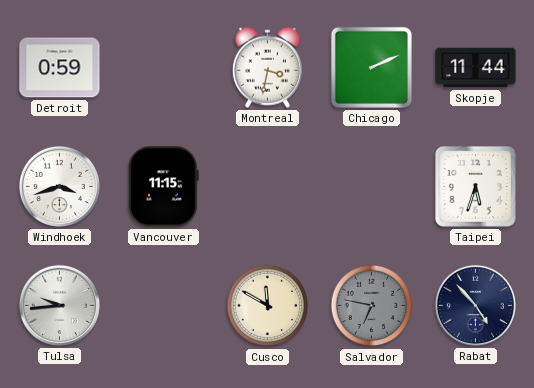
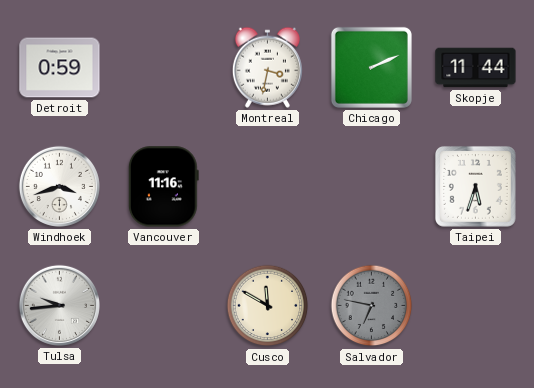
Vancouver: 11:15 -> 11:16 (163, 187)
Rabat: 4:53 -> none (475, 305)
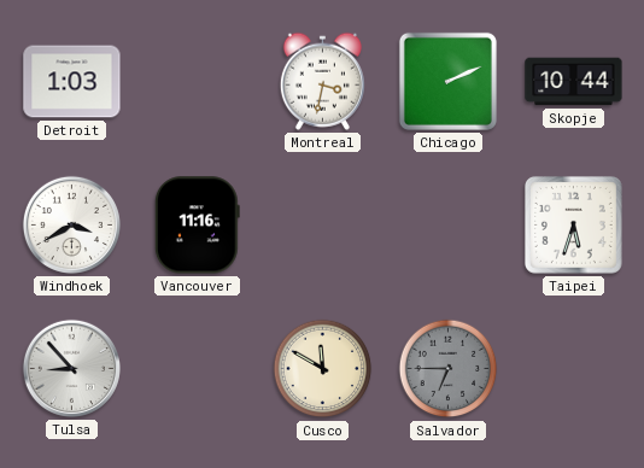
Detroit: 0:59 -> 1:03 (72, 82)
Skopje: 11:44 -> 10:44 (574, 82)
Windhoek: 3:42 -> 3:40 (71, 224)
Tulsa: 9:44 -> 8:53 (71, 368)
Salvador: 6:47 -> 6:45 (449, 369)
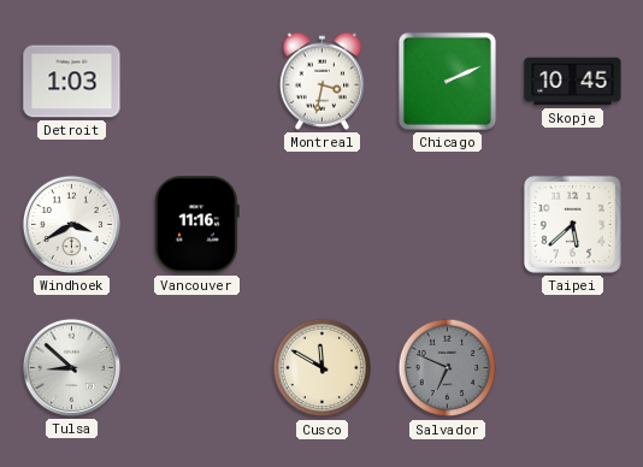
Skopje: 10:44 -> 10:45 (573, 82)
Taipei: 5:33 -> 5:38 (572, 224)
Tulsa: 8:53 -> 8:52 (71, 367)
Salvador: 6:45 -> 6:49 (448, 368)
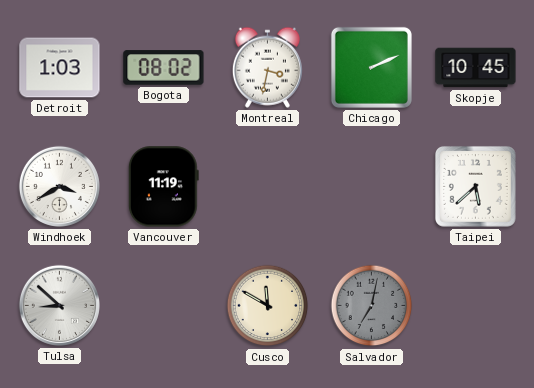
Bogota: none -> 08:02 (164, 68)
Vancouver: 11:16 -> 11:19 (163, 187)
Salvador: 6:49 -> 7:02 (372, 306)
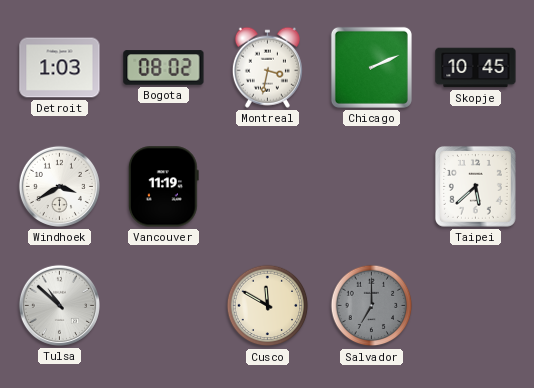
Tulsa: 8:52 -> 10:52 (59, 305)
Salvador: 7:02 -> 7:00 (372, 306)
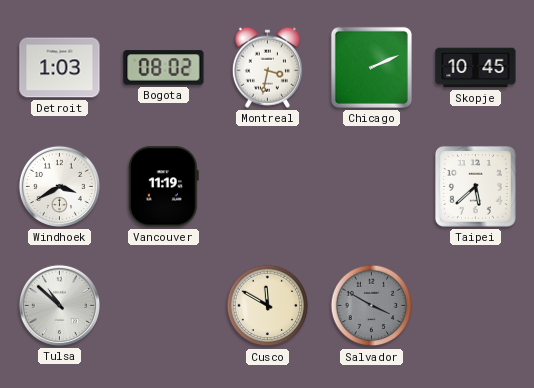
Salvador: 7:00 -> 3:50 (372, 306)
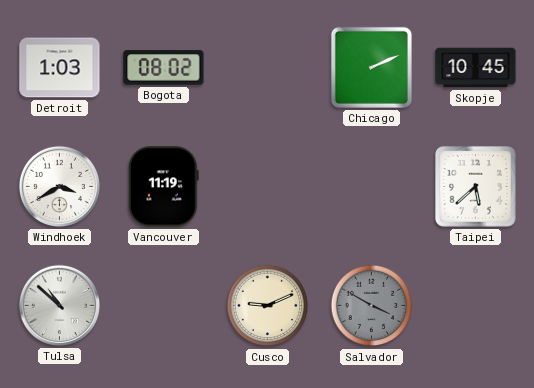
Montreal: 3:32 -> none (267, 67)
Cusco: 11:50 -> 9:11 (268, 306)
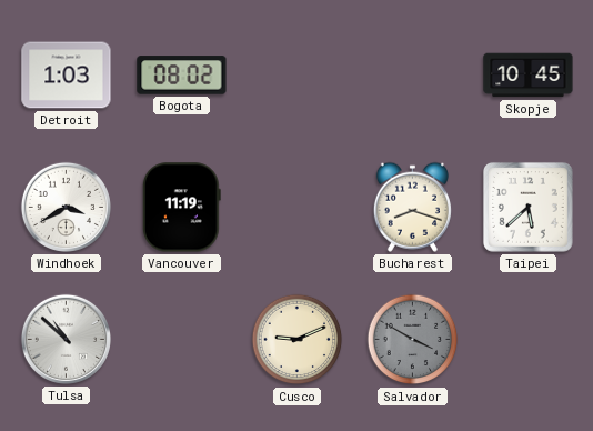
Chicago: 2:11 -> none (371, 67)
Bucharest: none -> 8:18 (412, 207)
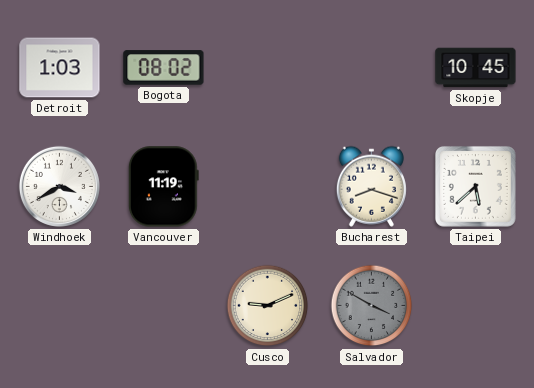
Tulsa: 10:52 -> none (66, 339)
